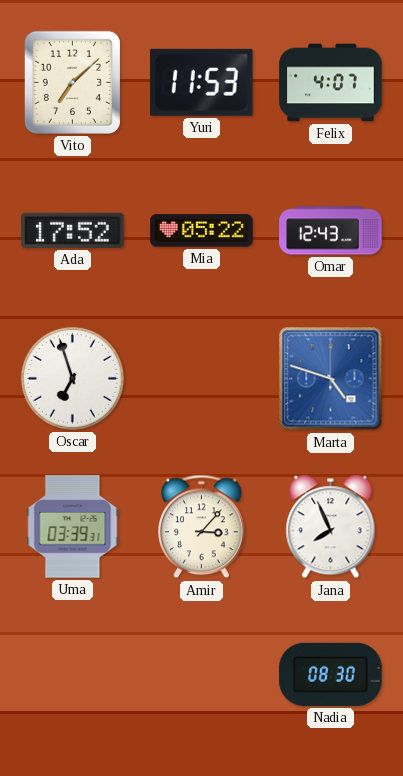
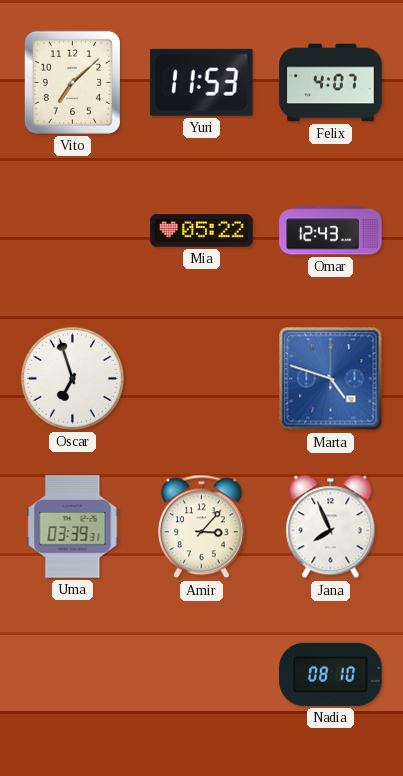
Ada: 17:52 -> none (73, 230)
Nadia: 08:30 -> 08:10 (331, 674)
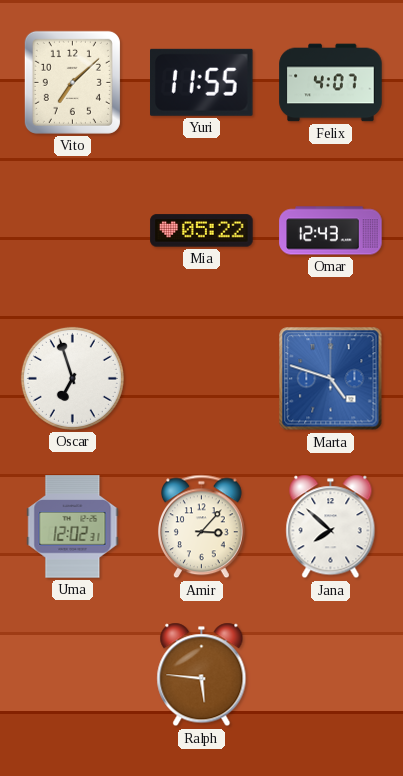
Yuri: 11:53 -> 11:55 (202, 82)
Uma: 03:39 -> 12:02 (73, 527)
Jana: 7:56 -> 7:52 (331, 527)
Ralph: none -> 5:46 (202, 675)
Nadia: 08:10 -> none (331, 674)
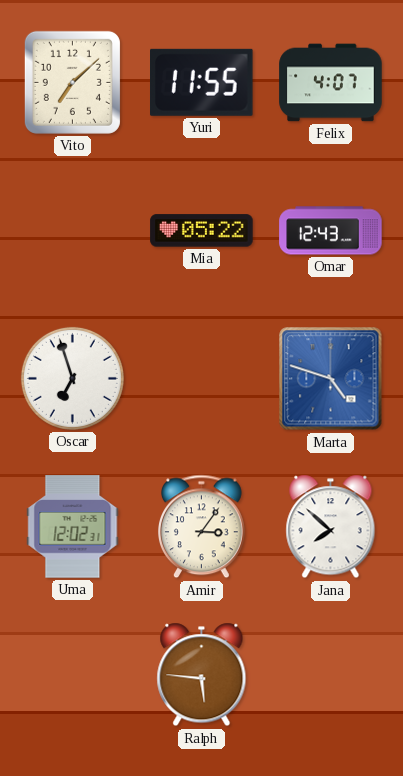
Amir: 3:07 -> 3:06 (202, 527)
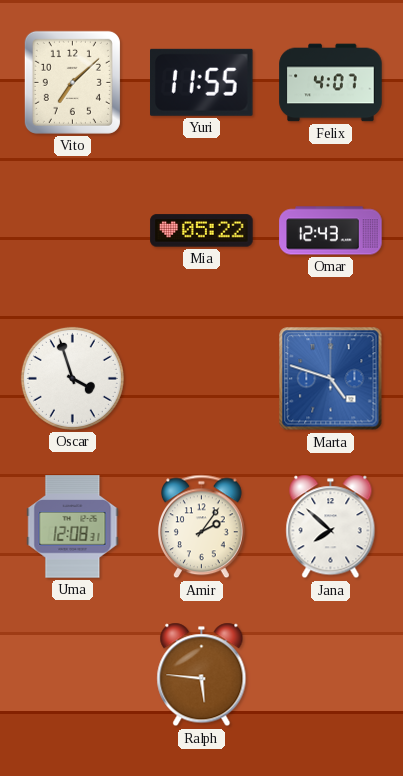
Oscar: 6:57 -> 3:57 (72, 378)
Uma: 12:02 -> 12:08 (73, 527)
Amir: 3:06 -> 2:06 (202, 527)
